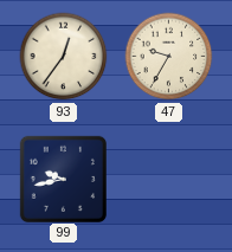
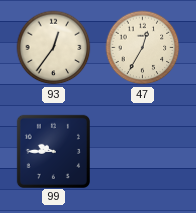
47: 9:35 -> 12:35 (143, 48)
99: 9:43 -> 9:45 (53, 151)
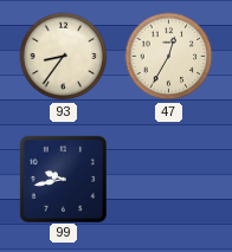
93: 12:36 -> 8:36 (64, 57)
99: 9:45 -> 9:43 (63, 179)
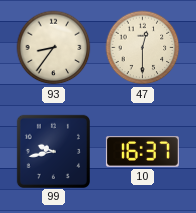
47: 12:35 -> 12:30 (143, 48)
10: none -> 16:37 (142, 152)
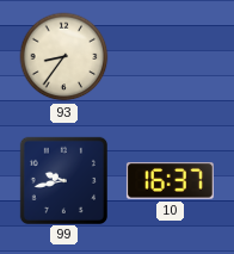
47: 12:30 -> none (143, 48)
